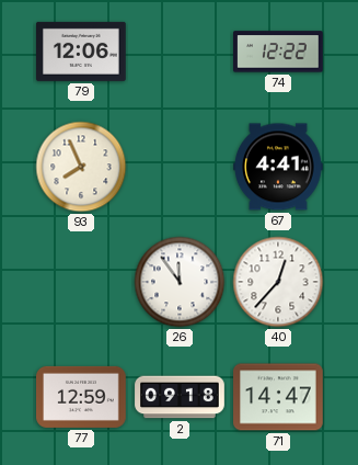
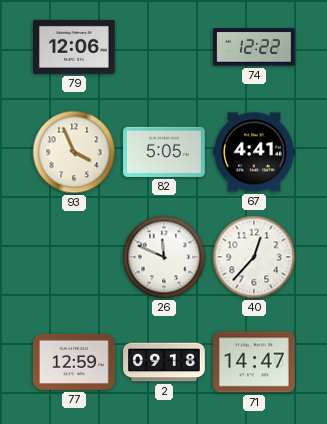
93: 7:56 -> 3:56 (74, 152)
82: none -> 5:05 (164, 152)
26: 11:54 -> 11:49 (164, 257)
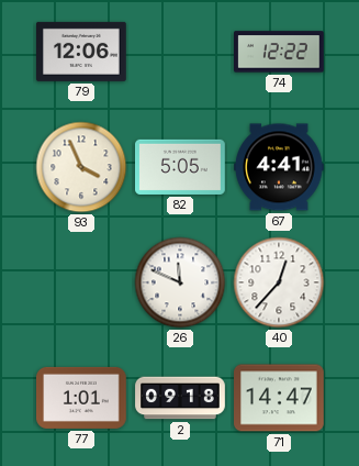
77: 12:59 -> 1:01 (81, 398)
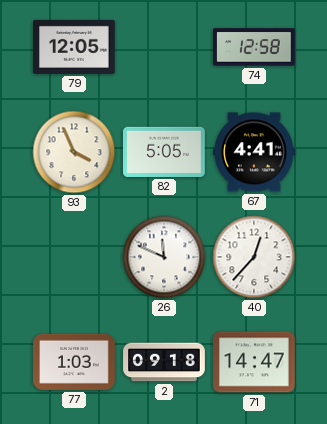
79: 12:06 -> 12:05 (75, 47)
74: 12:22 -> 12:58 (255, 47)
77: 1:01 -> 1:03 (74, 362)
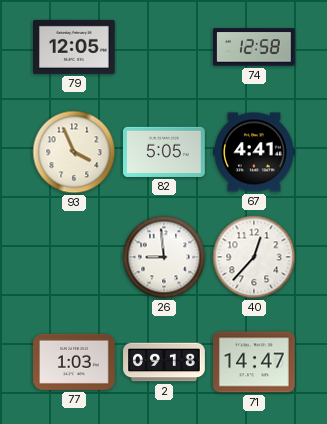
26: 11:49 -> 8:59 (164, 257)
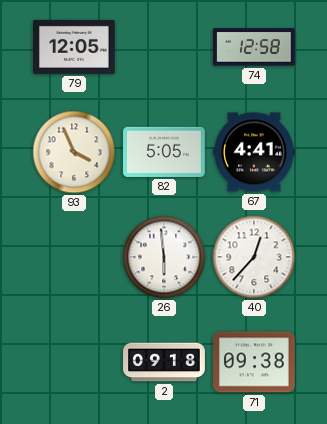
26: 8:59 -> 5:59 (164, 257)
77: 1:03 -> none (74, 362)
71: 14:47 -> 09:38 (255, 362)
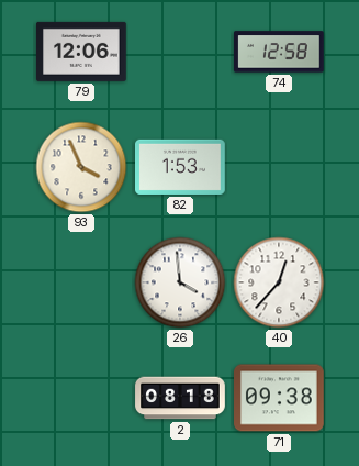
79: 12:05 -> 12:06 (82, 52)
82: 5:05 -> 1:53 (180, 167)
67: 4:41 -> none (254, 152)
26: 5:59 -> 3:59 (180, 282)
2: 09:18 -> 08:18 (180, 398)
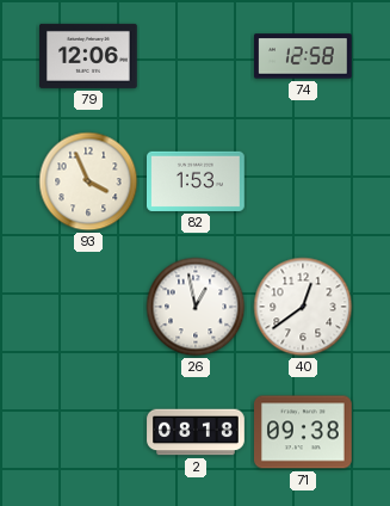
26: 3:59 -> 12:58 (196, 307)
40: 12:37 -> 12:39 (303, 307)
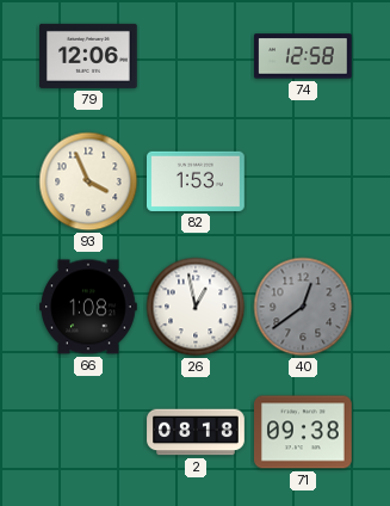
66: none -> 1:08 (88, 307)
40 dial: white -> grey (303, 307)
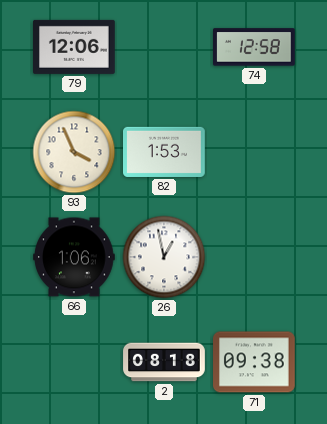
66: 1:08 -> 1:06 (74, 257)
40: 12:39 -> none (303, 307)
